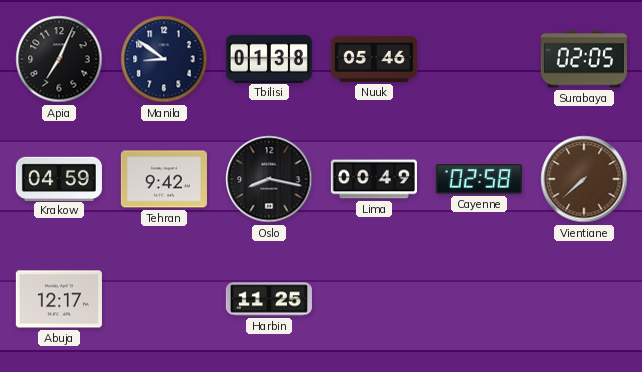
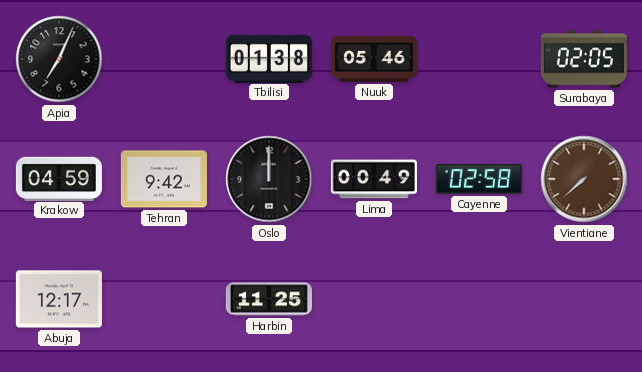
Manila: 8:51 -> none (164, 59)
Oslo: 8:17 -> 12:00 (269, 179)
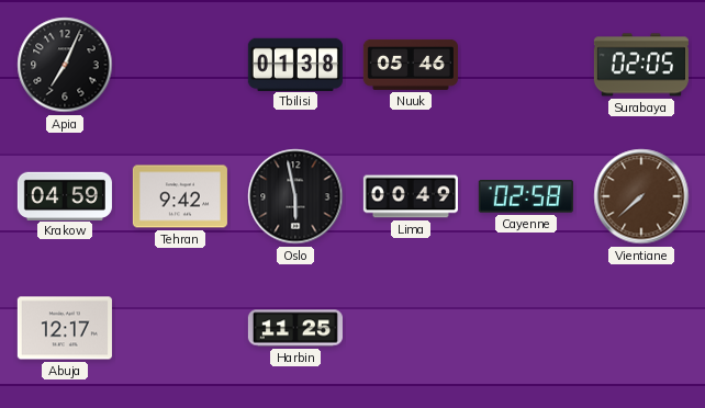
Oslo: 12:00 -> 5:58 (295, 196)
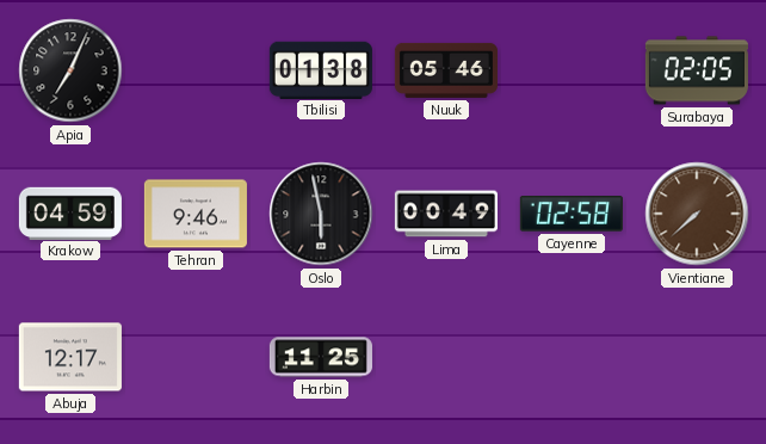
Tehran: 9:42 -> 9:46 (196, 214)
